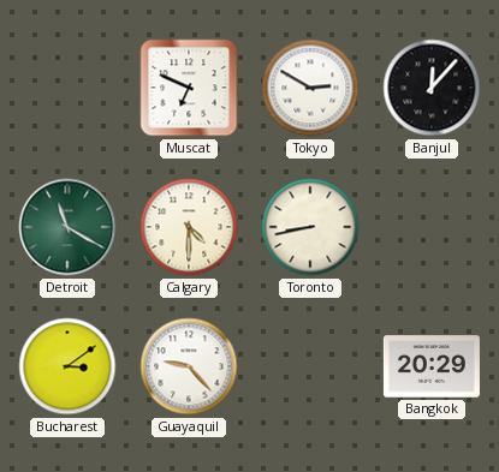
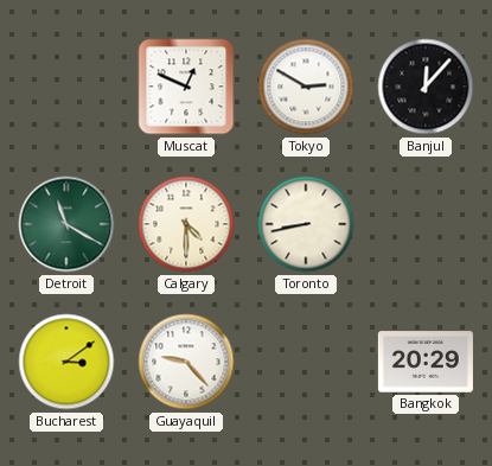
Muscat: 6:49 -> 12:49 (186, 87)
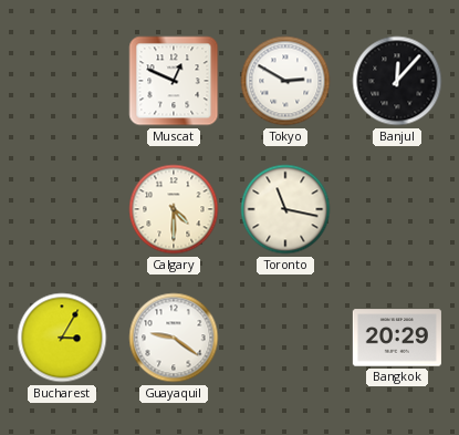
Detroit: 11:20 -> none (66, 224)
Toronto: 8:43 -> 11:17 (285, 209)
Bucharest: 3:09 -> 3:05 (62, 338)
Guayaquil: 9:23 -> 9:21 (174, 338)
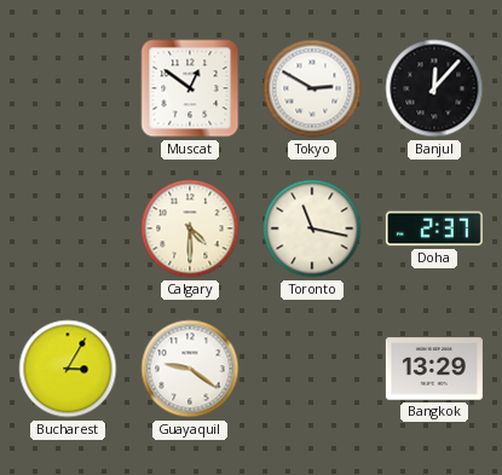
Muscat: 12:49 -> 12:51 (190, 88)
Doha: none -> 2:37 (434, 228)
Bangkok: 20:29 -> 13:29 (434, 369)
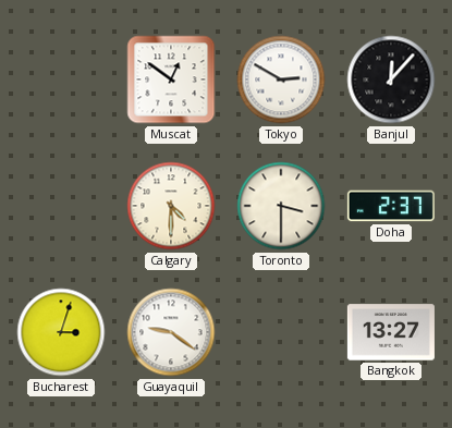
Toronto: 11:17 -> 3:30 (281, 206)
Bucharest: 3:05 -> 3:03 (61, 332)
Bangkok: 13:29 -> 13:27 (391, 332)
